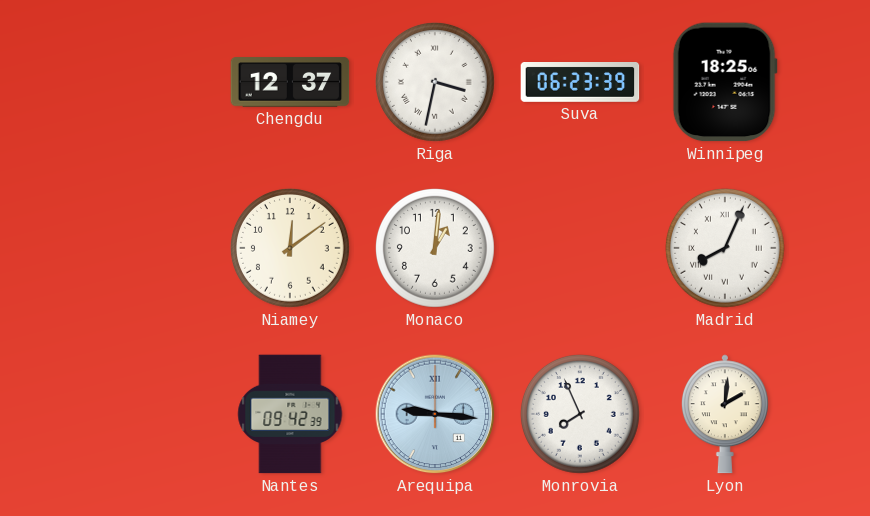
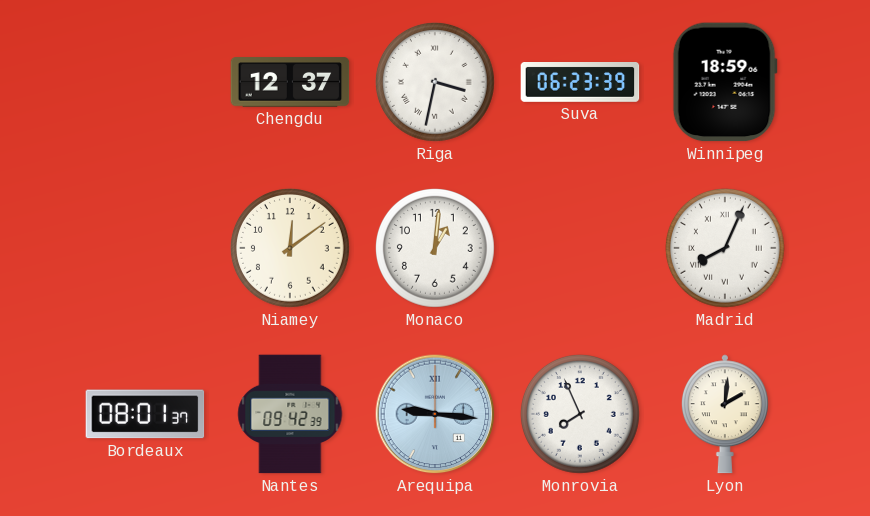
Winnipeg: 18:25 -> 18:59 (725, 82)
Bordeaux: none -> 08:01 (145, 414)
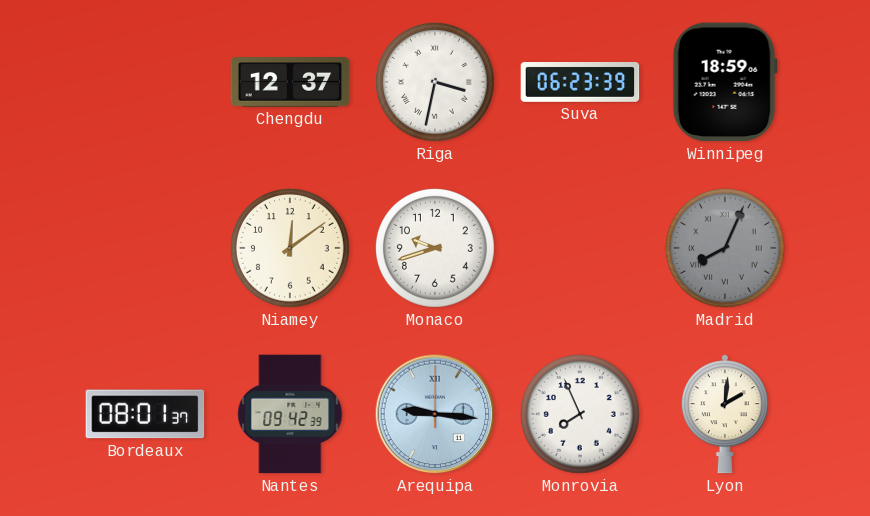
Monaco: 1:01 -> 9:42 (435, 248)
Madrid dial: white -> grey (725, 248)
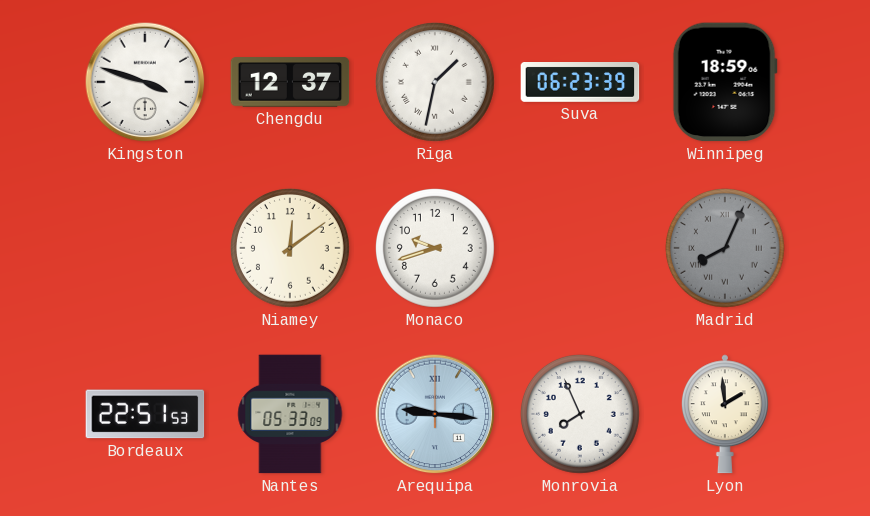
Kingston: none -> 3:48 (145, 82)
Riga: 3:32 -> 1:32 (435, 82)
Bordeaux: 08:01 -> 22:51 (145, 414)
Nantes: 09:42 -> 05:33 (290, 414)
Lyon: 2:01 -> 1:59 (725, 414)
